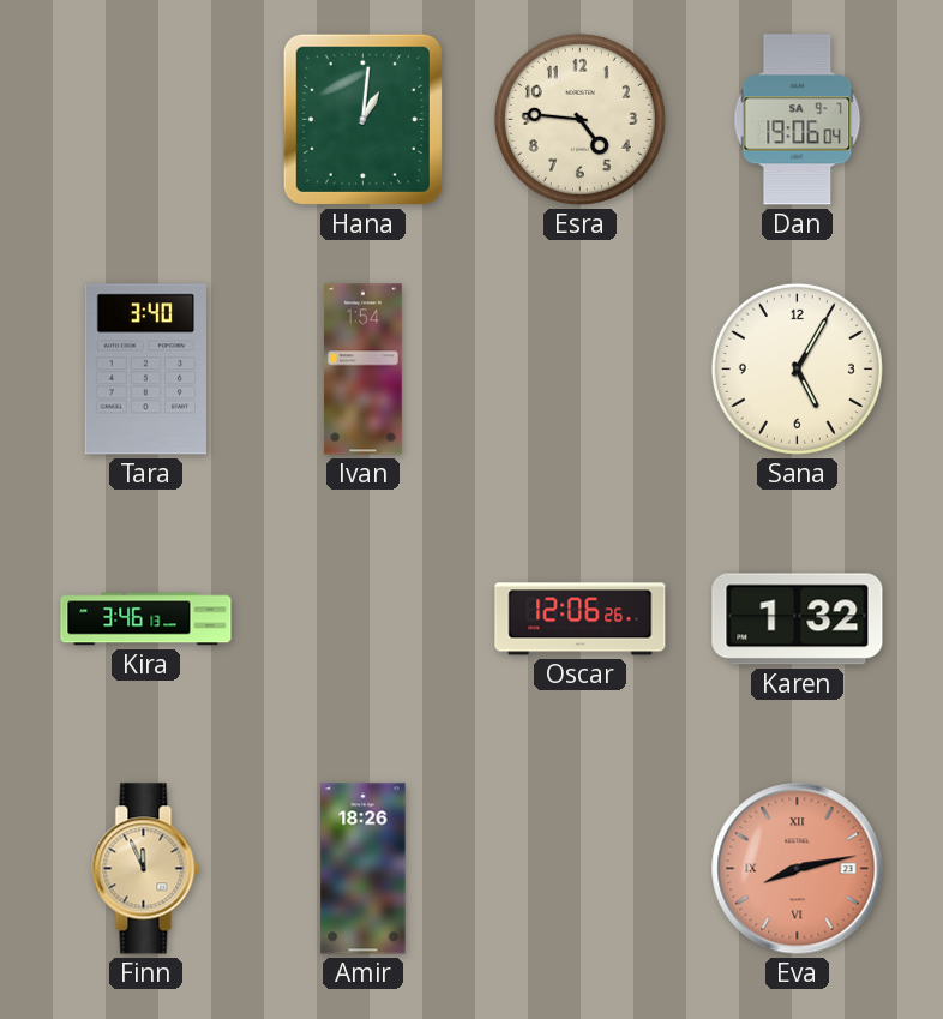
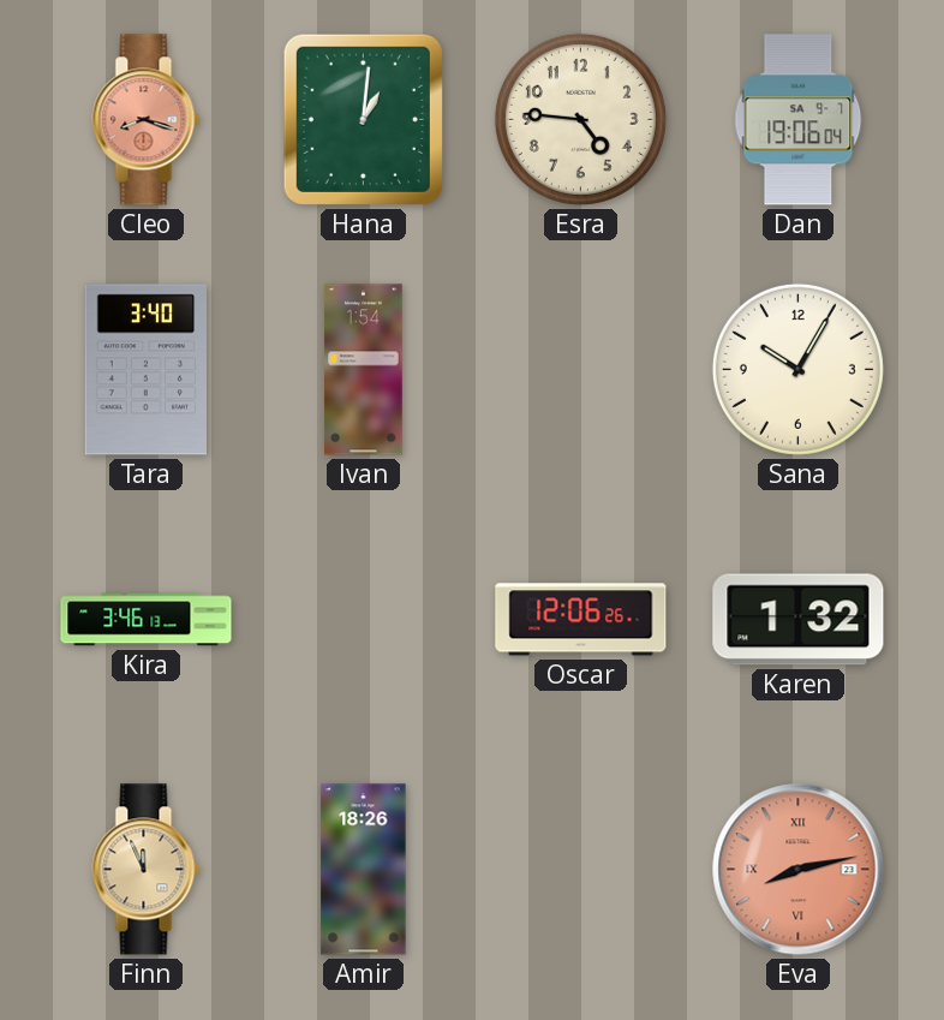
Cleo: none -> 8:18 (147, 120)
Sana: 5:05 -> 10:05 (797, 369)
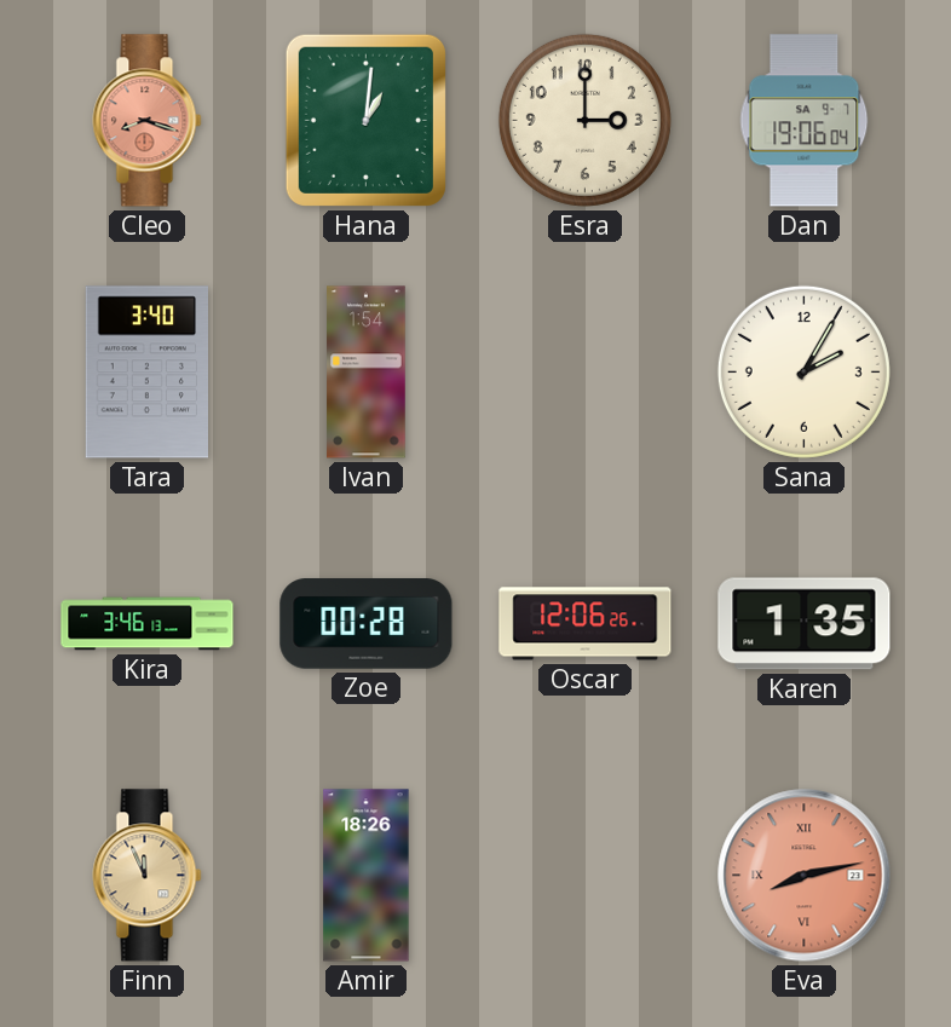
Esra: 4:46 -> 3:00 (584, 120)
Sana: 10:05 -> 2:05 (803, 371)
Zoe: none -> 00:28 (367, 624)
Karen: 1:32 -> 1:35 (805, 624)
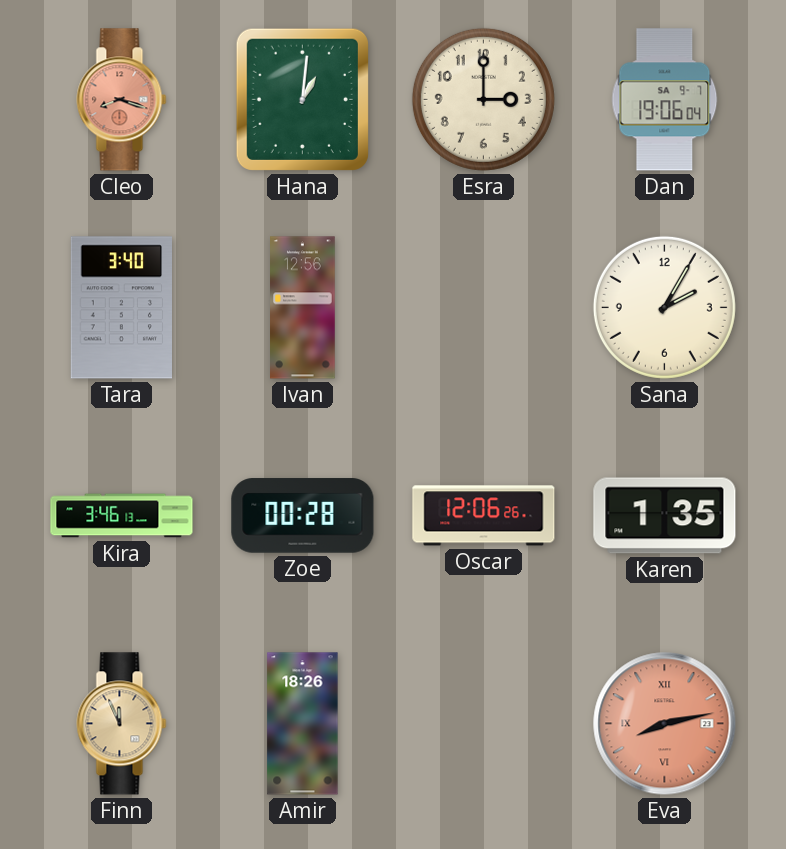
Ivan: 1:54 -> 12:56 (303, 308)
